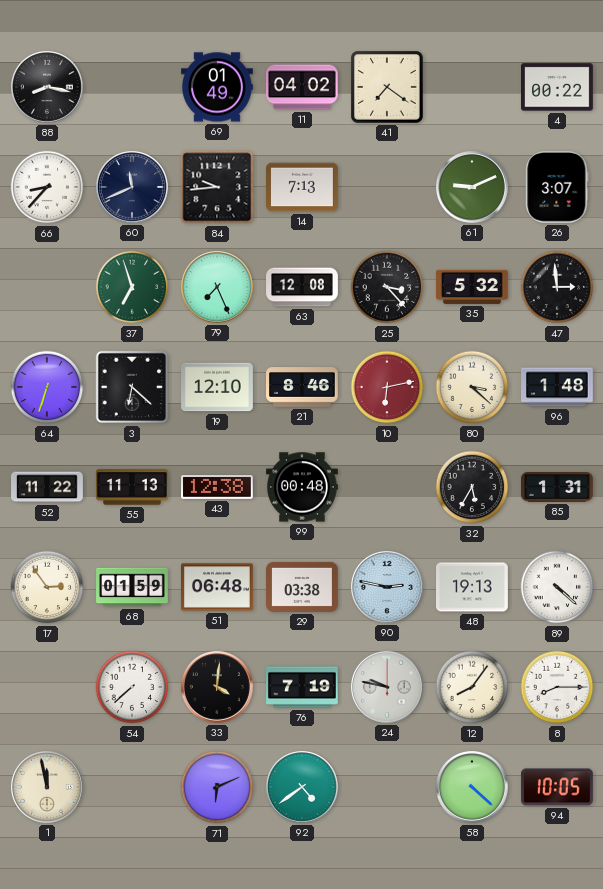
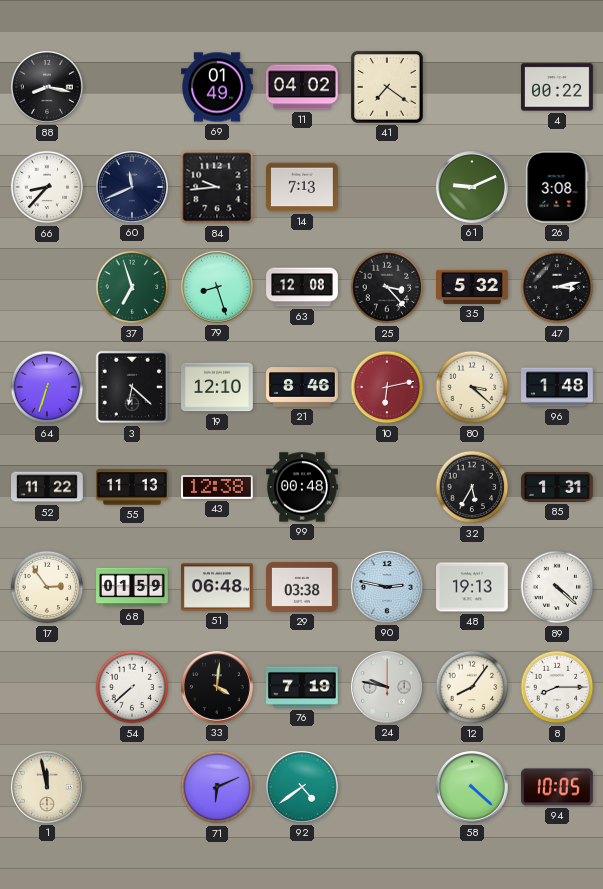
26: 3:07 -> 3:08 (557, 187)
79: 7:26 -> 8:27 (217, 287)
47: 2:59 -> 3:13 (557, 287)
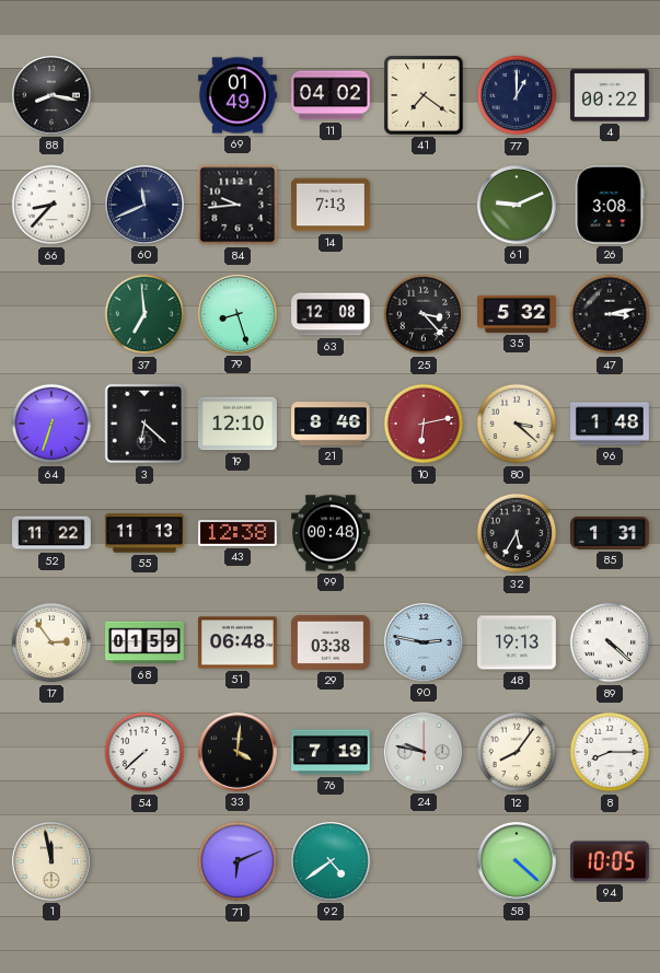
77: none -> 1:00 (517, 95)
37: 6:57 -> 6:59 (144, 314)
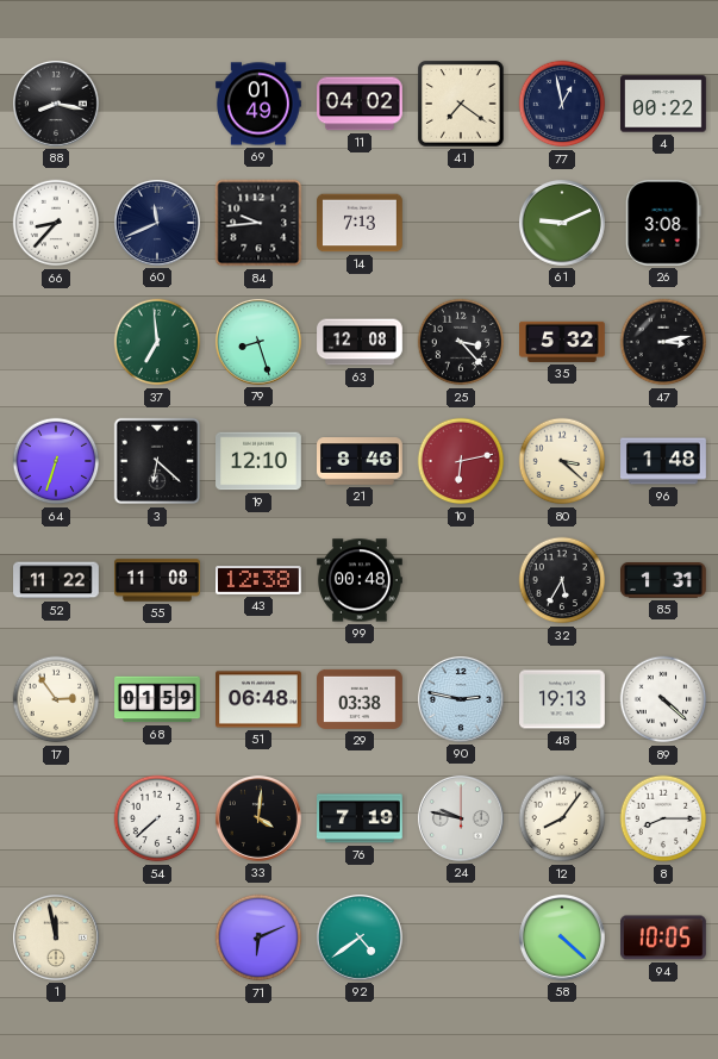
77: 1:00 -> 12:58 (562, 104)
55: 11:13 -> 11:08 (158, 580)
